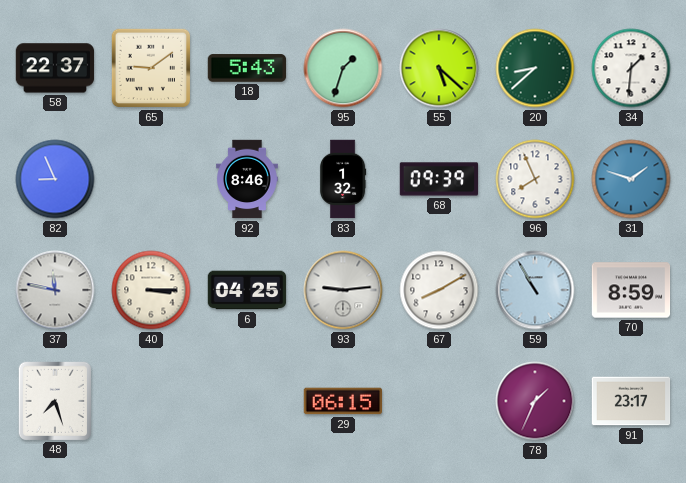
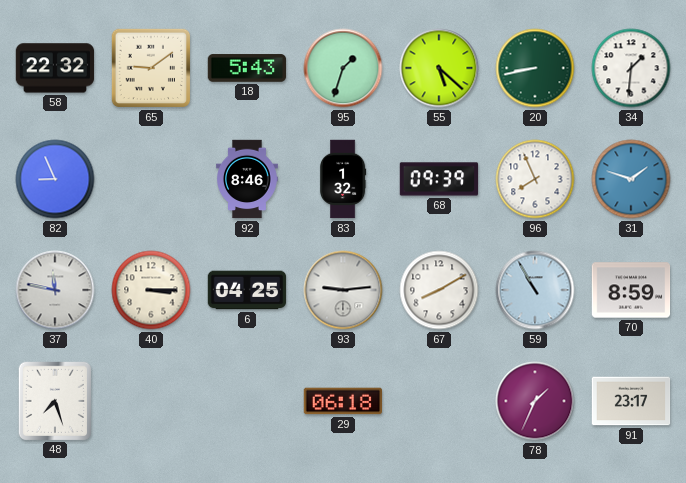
58: 22:37 -> 22:32 (55, 68)
20: 8:38 -> 8:43 (535, 68)
29: 06:15 -> 06:18 (343, 401)
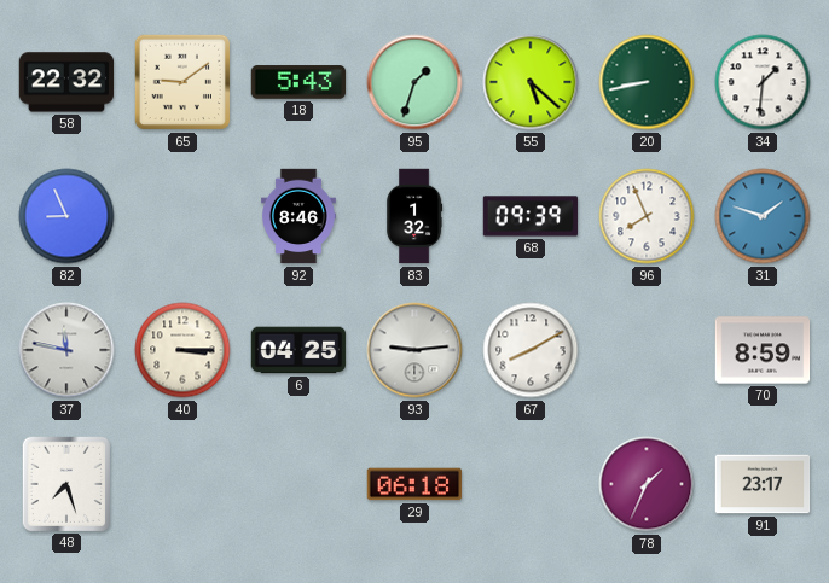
59: 10:55 -> none (535, 290)
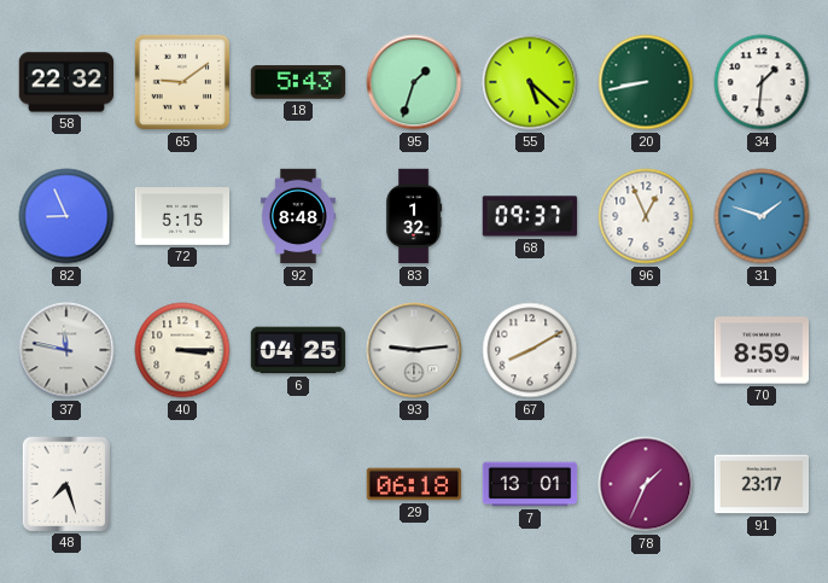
72: none -> 5:15 (182, 217)
92: 8:46 -> 8:48 (299, 216)
68: 09:39 -> 09:37 (530, 216)
96: 7:56 -> 12:56 (646, 216)
7: none -> 13:01 (530, 484)
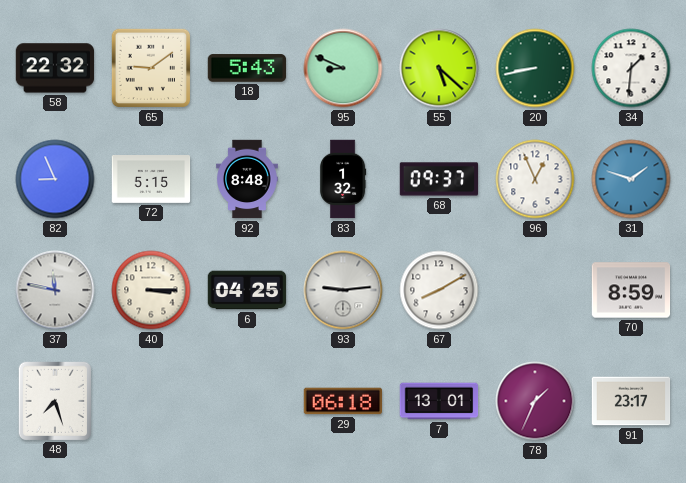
95: 1:33 -> 8:49 (343, 68)
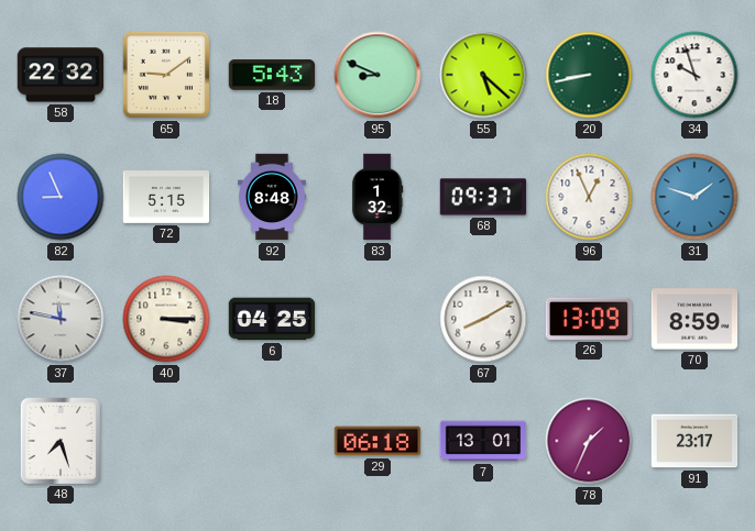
34: 1:31 -> 9:57 (694, 75)
93: 9:14 -> none (343, 290)
26: none -> 13:09 (589, 319)
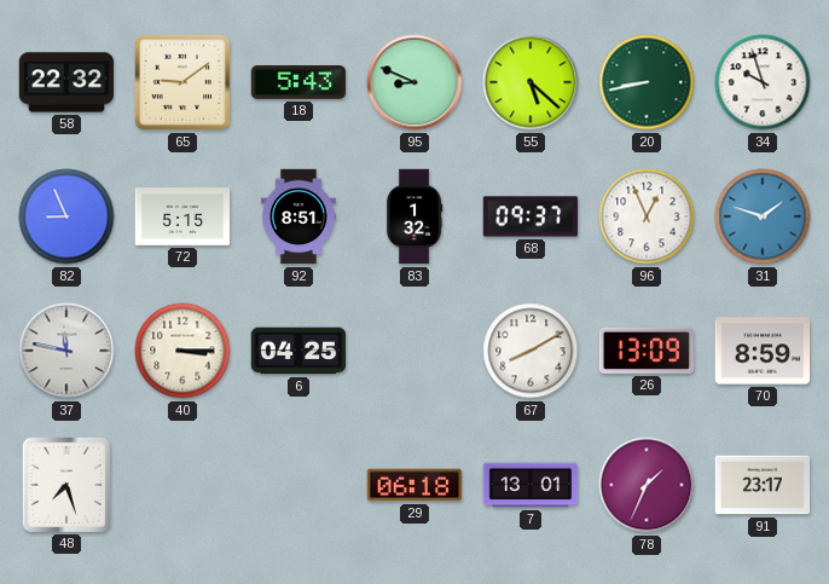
92: 8:48 -> 8:51 (300, 216)
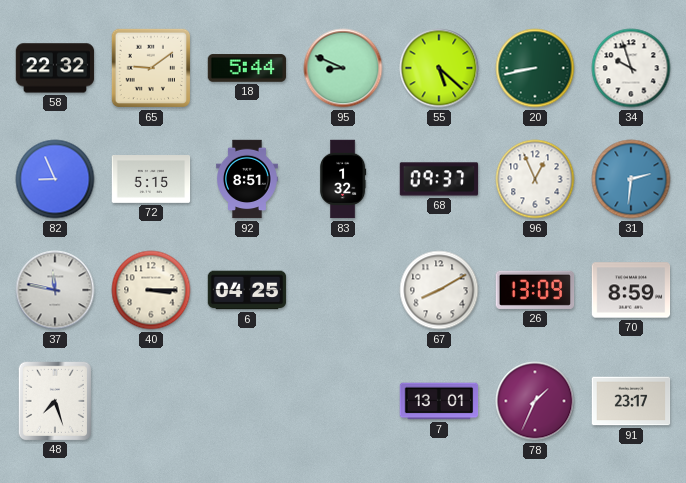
18: 5:43 -> 5:44 (247, 68)
31: 1:48 -> 2:31 (631, 179)
29: 06:18 -> none (414, 485)
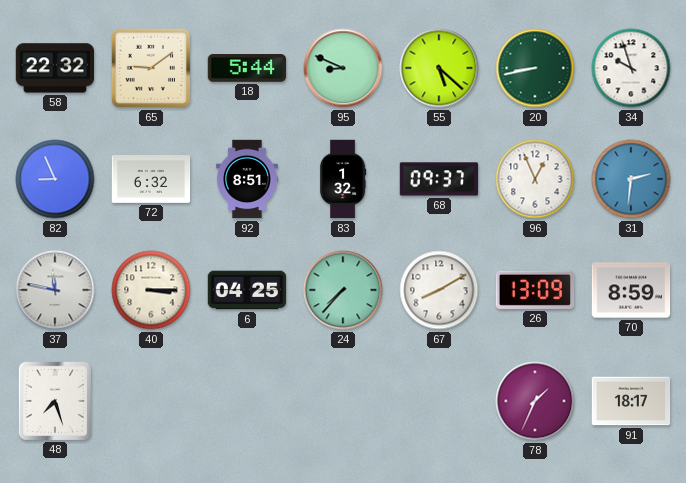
72: 5:15 -> 6:32 (151, 180)
24: none -> 7:37 (343, 290)
7: 13:01 -> none (439, 401)
91: 23:17 -> 18:17 (631, 401)
